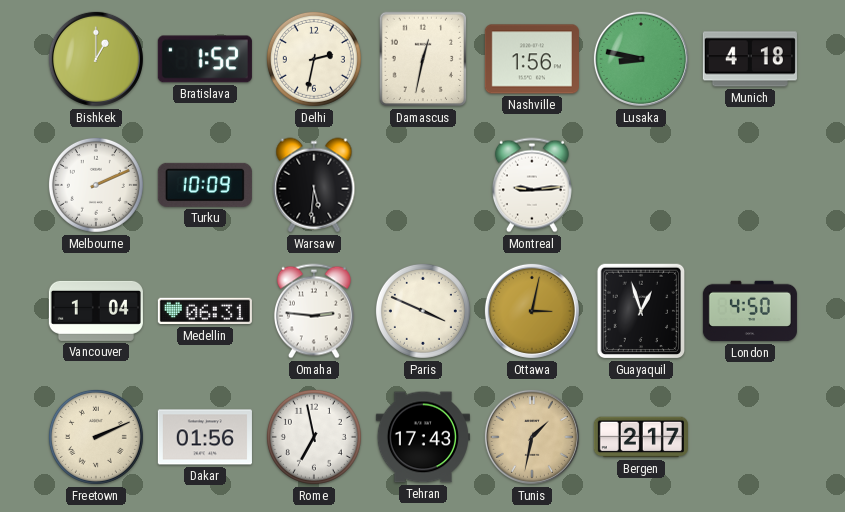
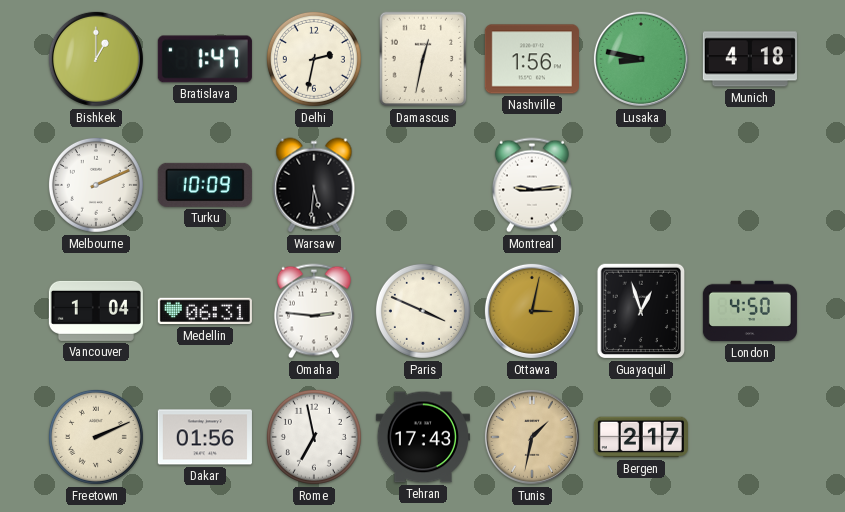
Bratislava: 1:52 -> 1:47 (205, 59)
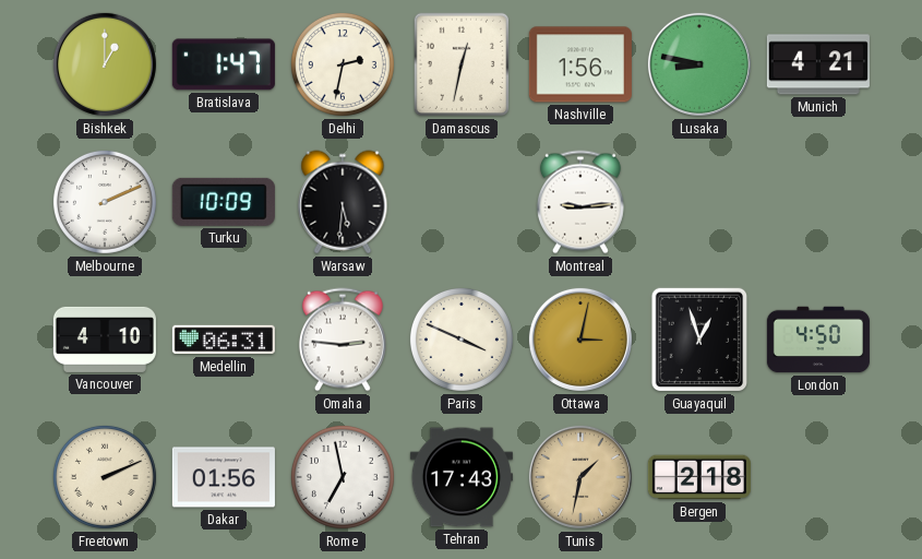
Munich: 4:18 -> 4:21 (818, 64)
Vancouver: 1:04 -> 4:10 (105, 340)
Bergen: 2:17 -> 2:18 (699, 477)
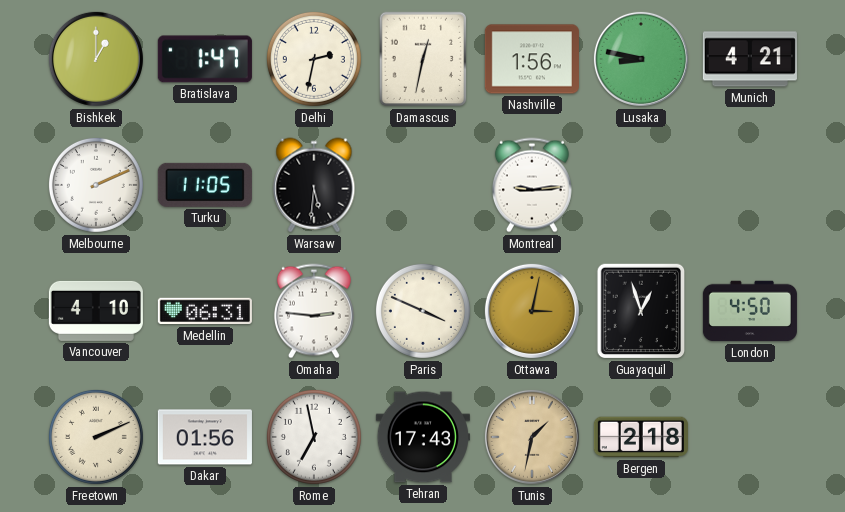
Turku: 10:09 -> 11:05 (205, 185)
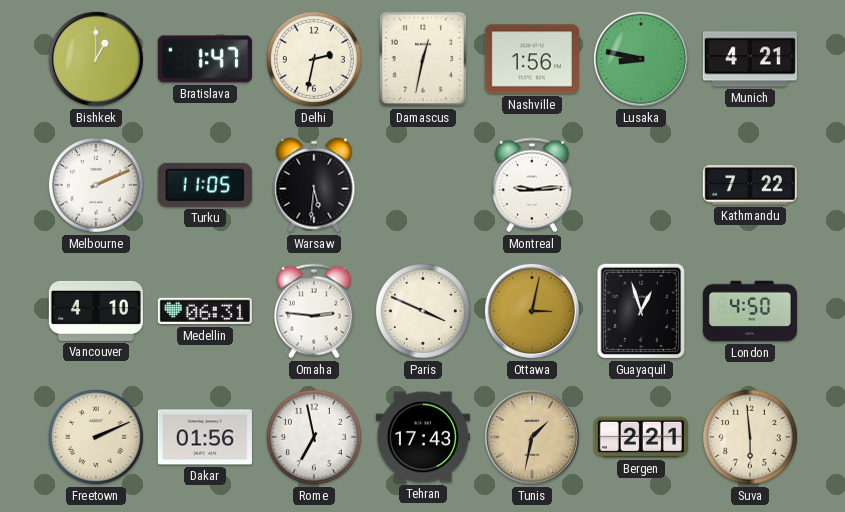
Kathmandu: none -> 7:22 (750, 185)
Bergen: 2:18 -> 2:21 (641, 437)
Suva: none -> 5:59 (750, 437)
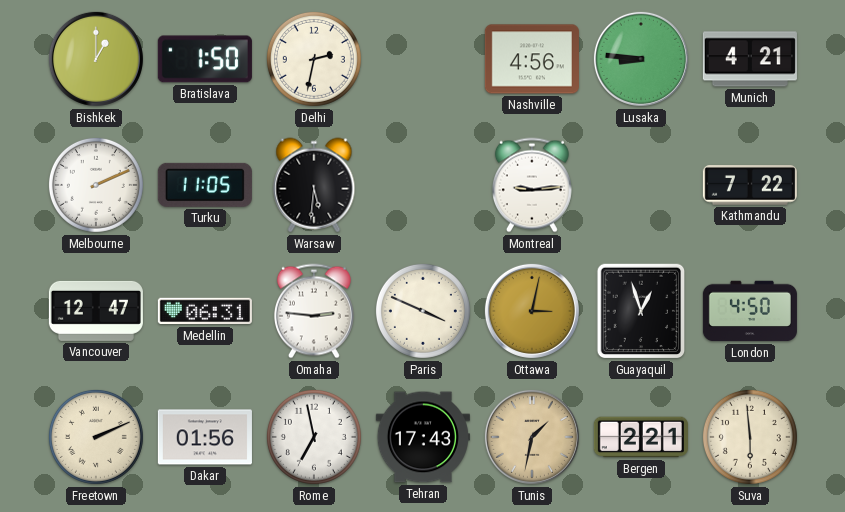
Bratislava: 1:47 -> 1:50 (205, 59)
Damascus: 12:32 -> none (423, 59)
Nashville: 1:56 -> 4:56 (532, 59)
Lusaka: 8:47 -> 8:46 (641, 59)
Vancouver: 4:10 -> 12:47 (96, 311)
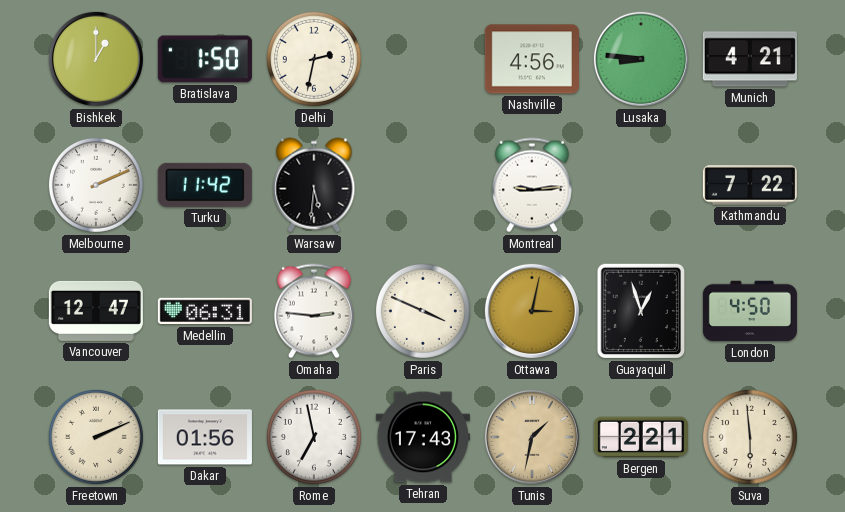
Turku: 11:05 -> 11:42 (205, 185)
